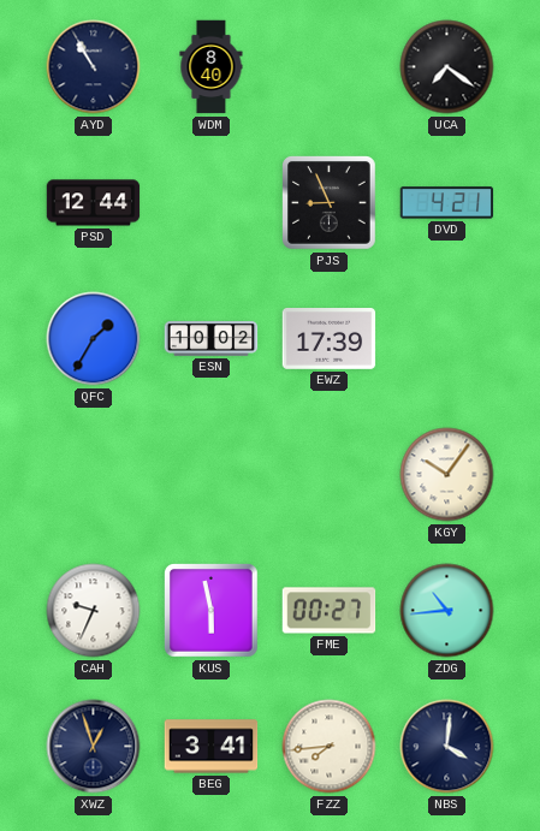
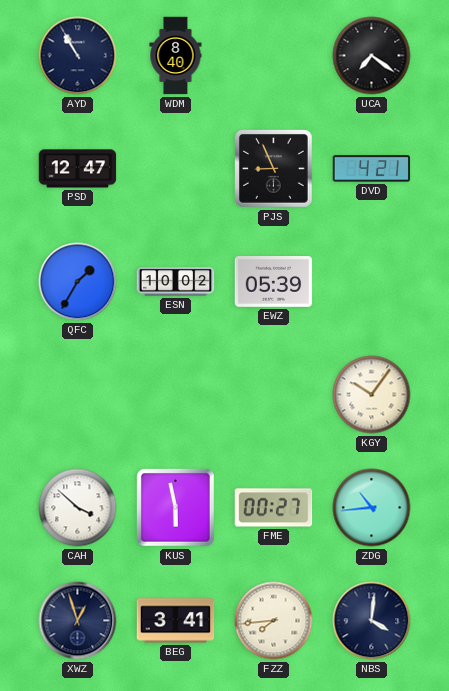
PSD: 12:44 -> 12:47 (78, 169)
EWZ: 17:39 -> 05:39 (274, 282)
CAH: 9:34 -> 3:52 (78, 508)
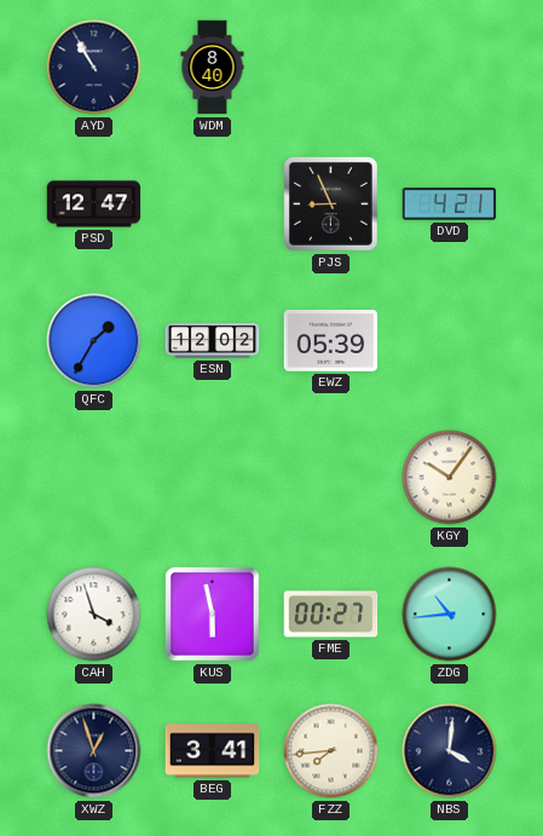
UCA: 7:21 -> none (372, 56)
ESN: 10:02 -> 12:02 (213, 341)
CAH: 3:52 -> 3:57 (94, 615)
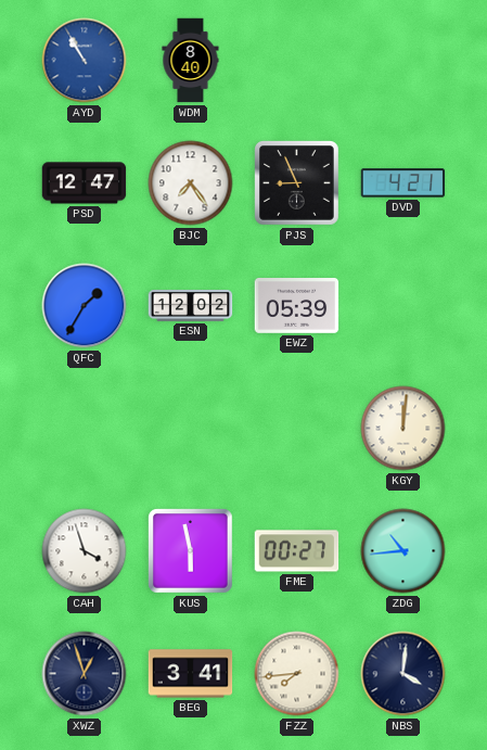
AYD dial: navy -> blue (85, 61)
BJC: none -> 7:24 (191, 183)
KGY: 10:06 -> 12:01 (403, 429)
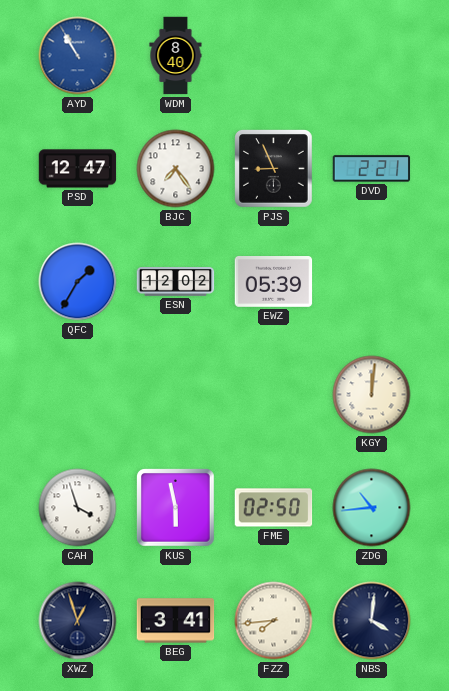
DVD: 4:21 -> 2:21 (372, 169)
FME: 00:27 -> 02:50 (274, 508)
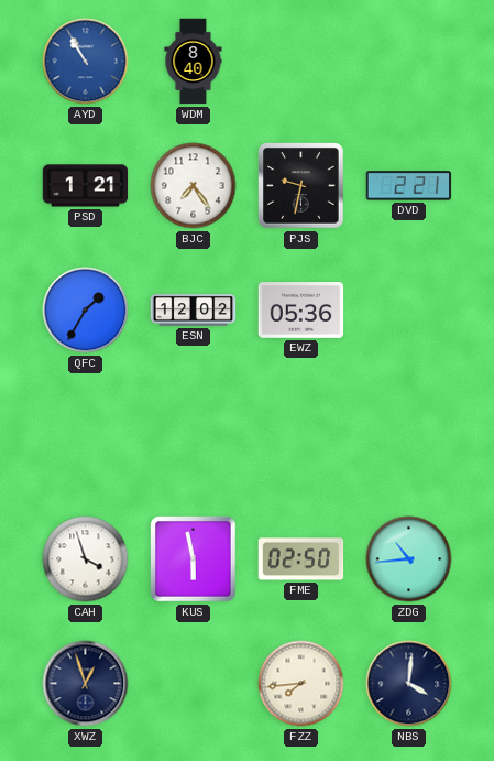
PSD: 12:47 -> 1:21 (86, 186)
PJS: 8:56 -> 9:32 (301, 186)
EWZ: 05:39 -> 05:36 (301, 311)
KGY: 12:01 -> none (372, 395)
BEG: 3:41 -> none (176, 621)
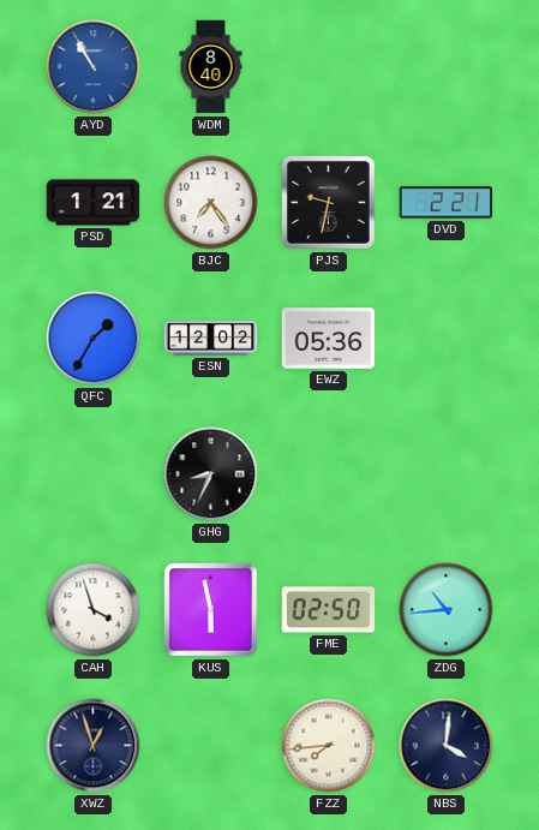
GHG: none -> 8:34 (211, 474)
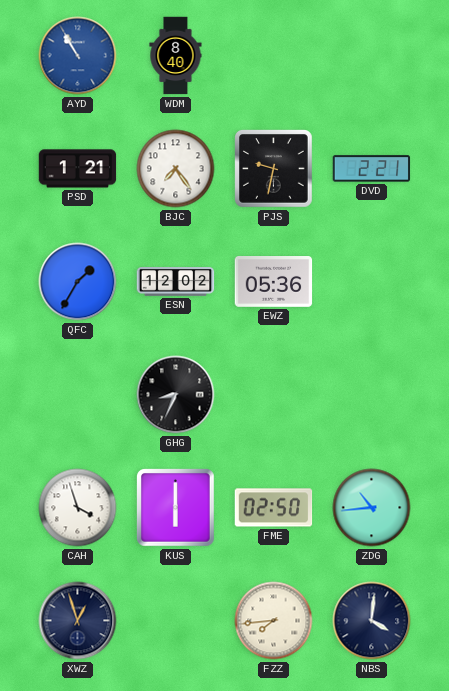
KUS: 5:58 -> 6:00 (176, 508)
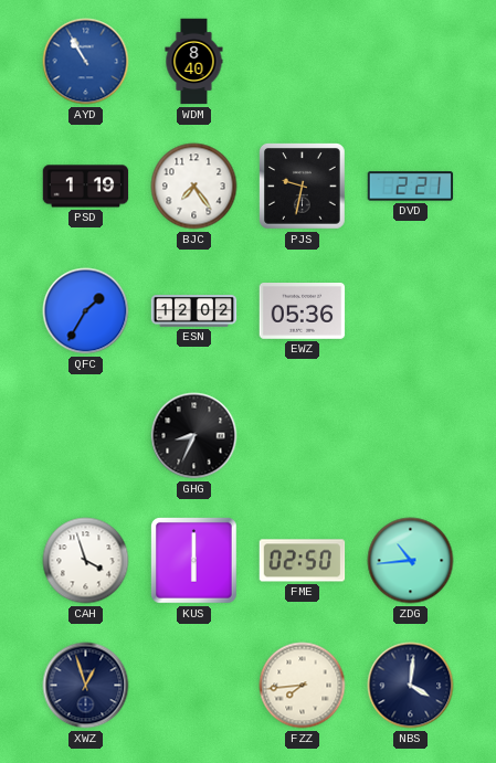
PSD: 1:21 -> 1:19 (86, 187)
